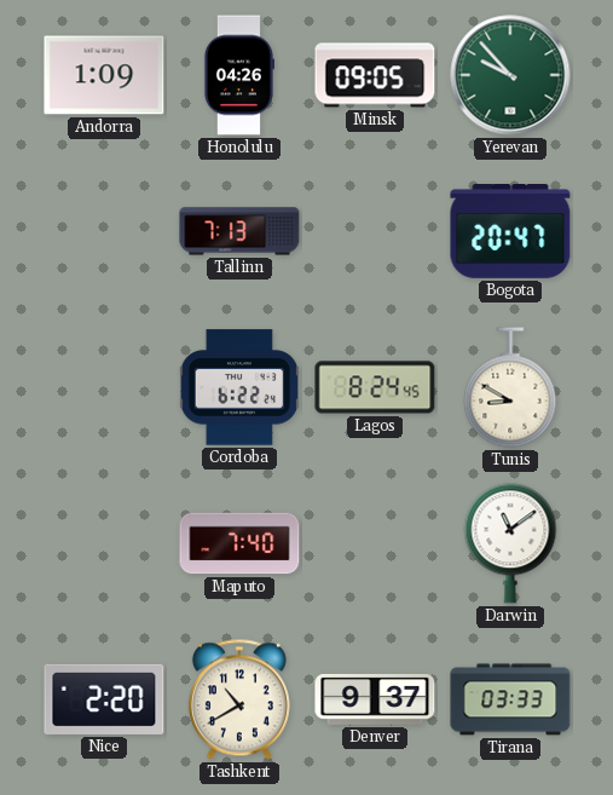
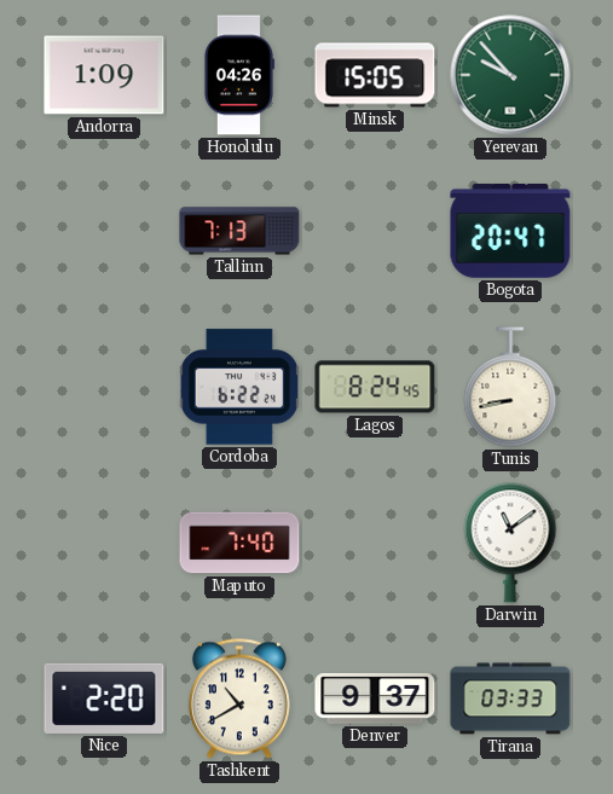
Minsk: 09:05 -> 15:05 (375, 75)
Tunis: 8:50 -> 8:43 (510, 387)
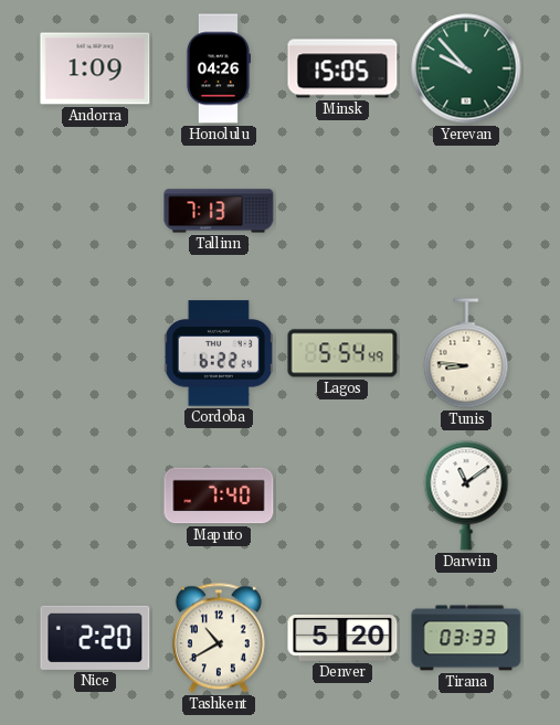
Bogota: 20:47 -> none (510, 232)
Lagos: 8:24 -> 5:54 (342, 353)
Tunis: 8:43 -> 8:46 (466, 353)
Denver: 9:37 -> 5:20 (342, 638)
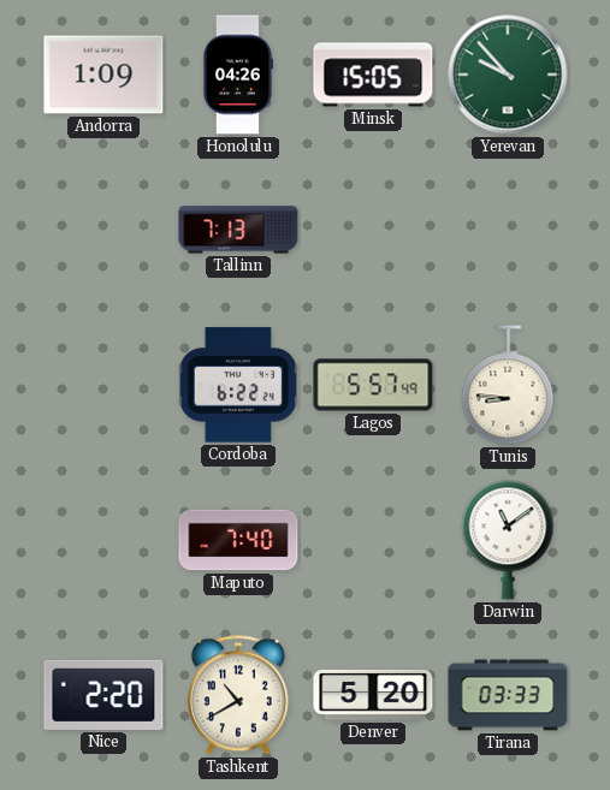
Lagos: 5:54 -> 5:57 (373, 385)
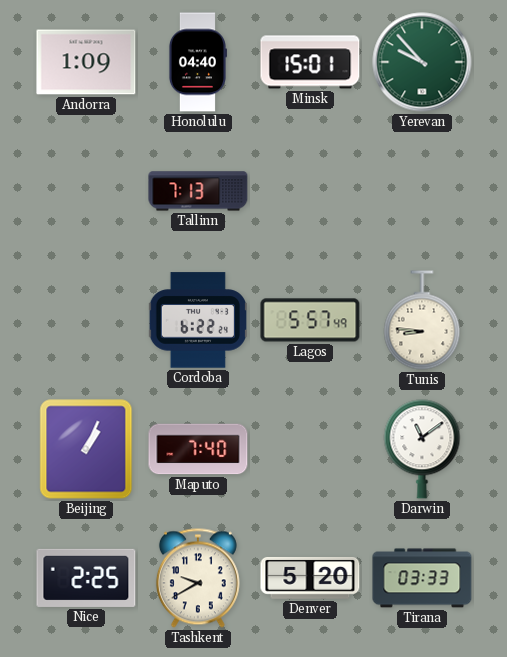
Honolulu: 04:26 -> 04:40 (197, 62)
Minsk: 15:05 -> 15:01 (310, 62)
Beijing: none -> 1:04 (86, 449)
Nice: 2:20 -> 2:25 (86, 578)
Tashkent: 10:40 -> 9:40 (198, 578)
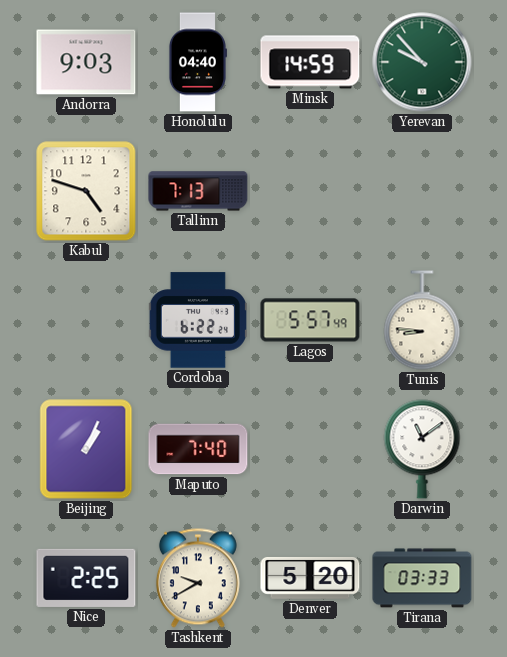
Andorra: 1:09 -> 9:03 (86, 62)
Minsk: 15:01 -> 14:59 (310, 62)
Kabul: none -> 4:48 (86, 191)
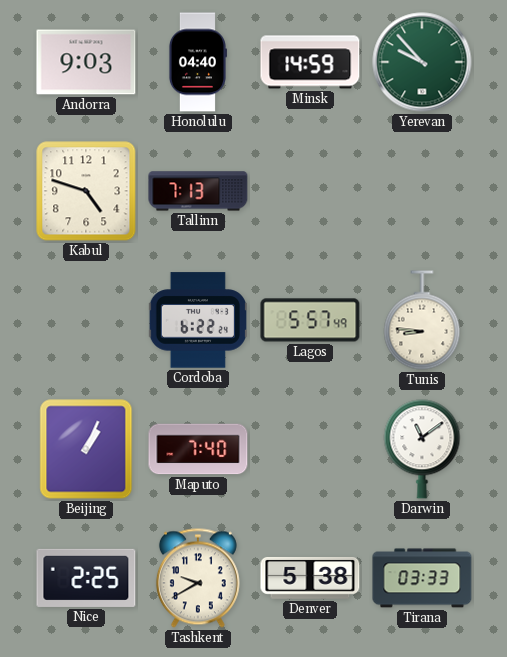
Denver: 5:20 -> 5:38 (310, 578)
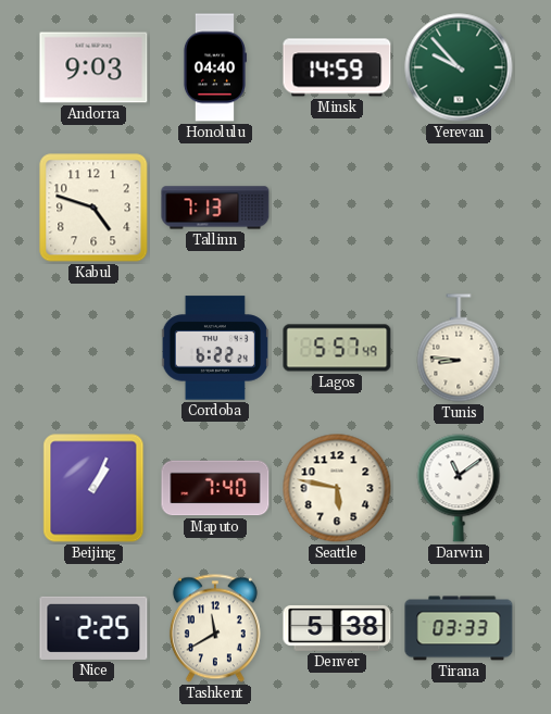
Seattle: none -> 5:47 (337, 488)
Tashkent: 9:40 -> 11:40 (215, 628)
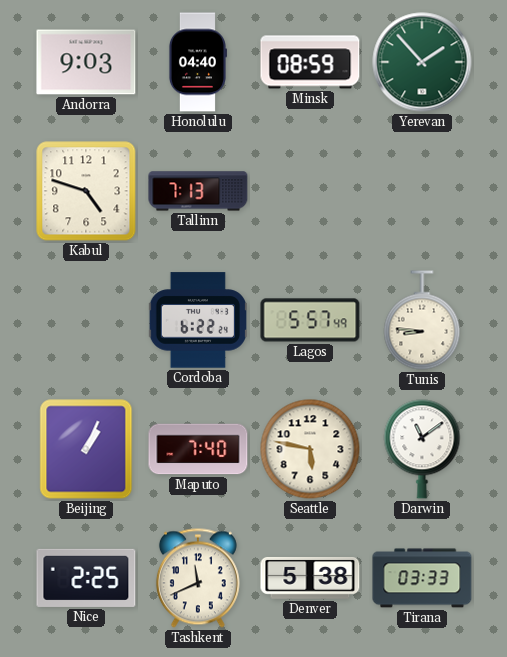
Minsk: 14:59 -> 08:59 (310, 62)
Yerevan: 9:53 -> 1:53 (422, 62)
Tashkent: 11:40 -> 11:41 (198, 578)
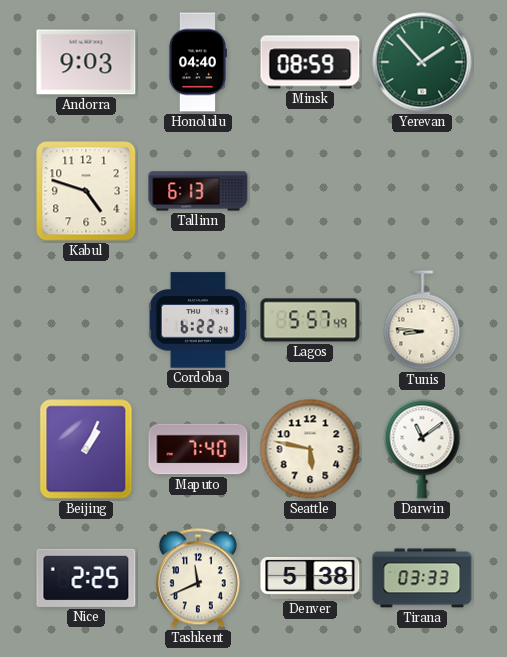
Tallinn: 7:13 -> 6:13 (198, 191)
